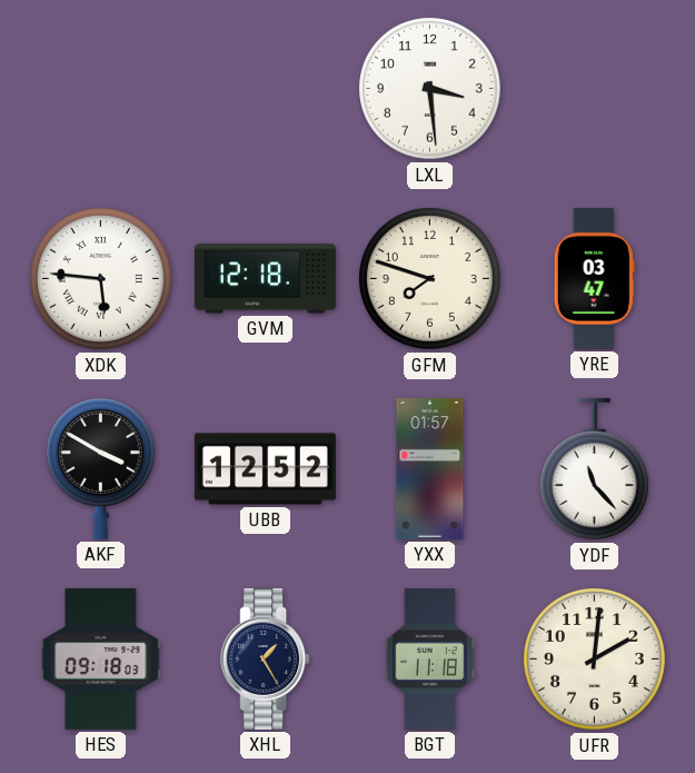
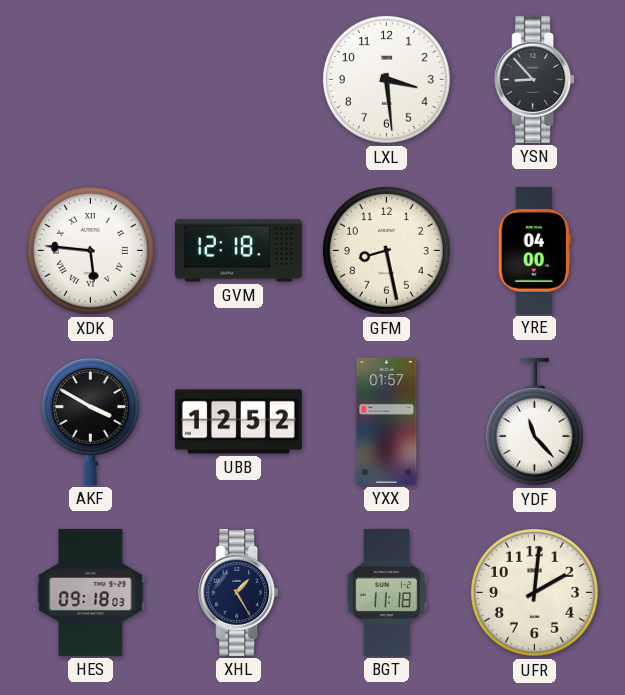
YSN: none -> 8:53 (535, 79)
GFM: 7:48 -> 8:28 (386, 250)
YRE: 03:47 -> 04:00 (534, 250)
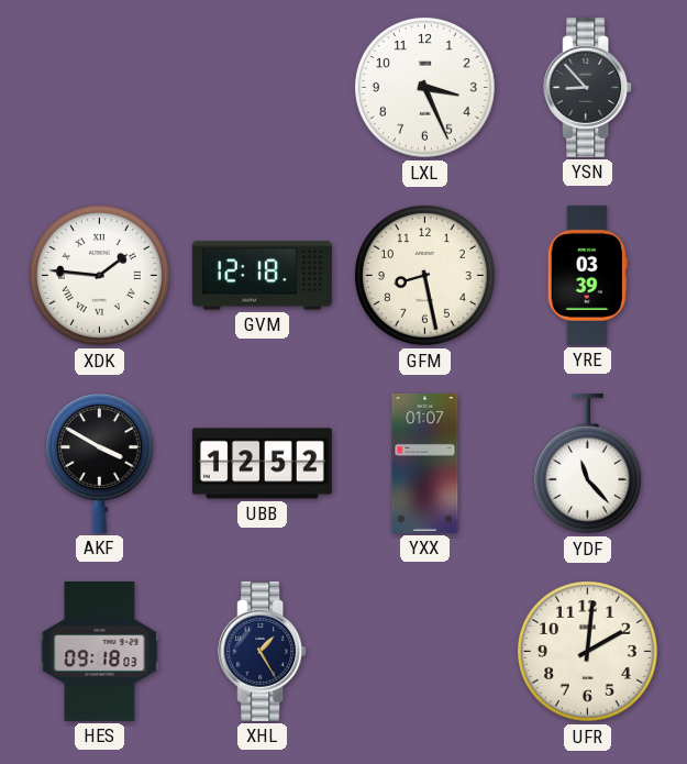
LXL: 3:29 -> 3:26 (424, 87)
XDK: 5:46 -> 1:46 (99, 275)
YRE: 04:00 -> 03:39 (587, 275)
YXX: 01:57 -> 01:07 (425, 463)
BGT: 11:18 -> none (386, 592)
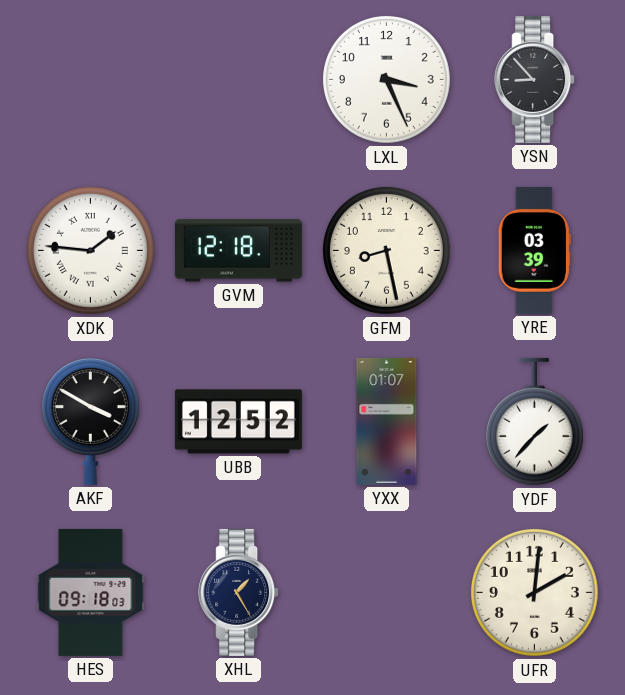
YDF: 11:23 -> 1:37 (534, 422)
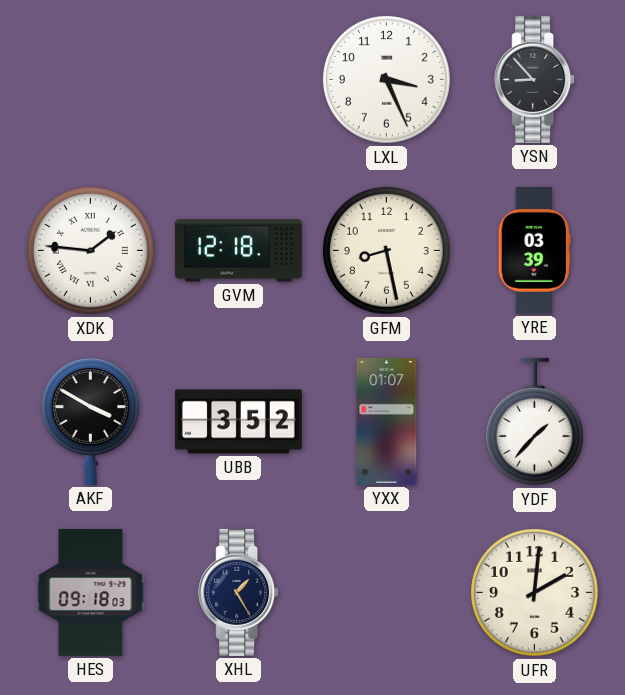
UBB: 12:52 -> 3:52 (238, 422)
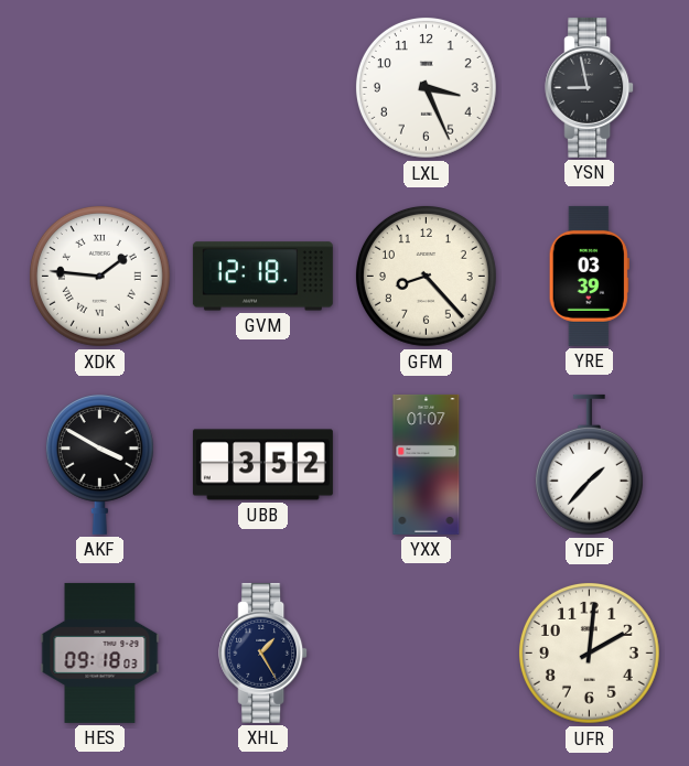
YSN: 8:53 -> 8:58 (590, 87)
GFM: 8:28 -> 8:23 (426, 276)
